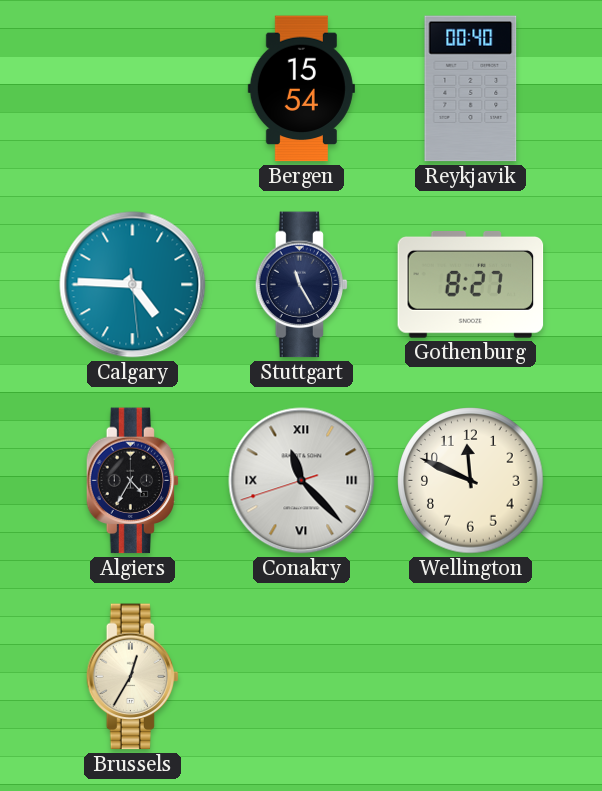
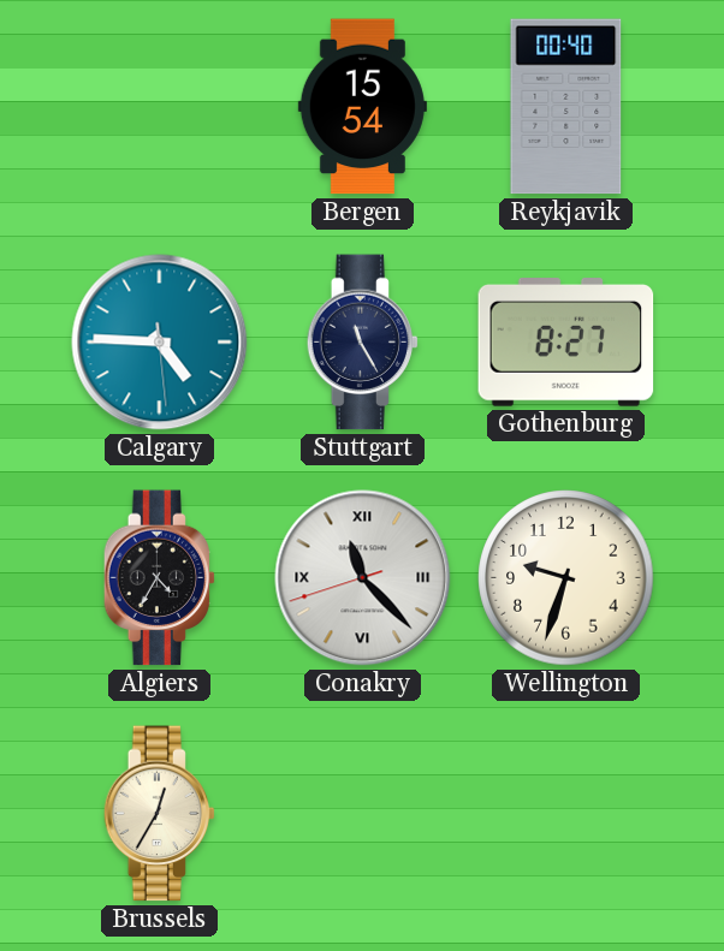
Wellington: 11:49 -> 9:33 (566, 578)
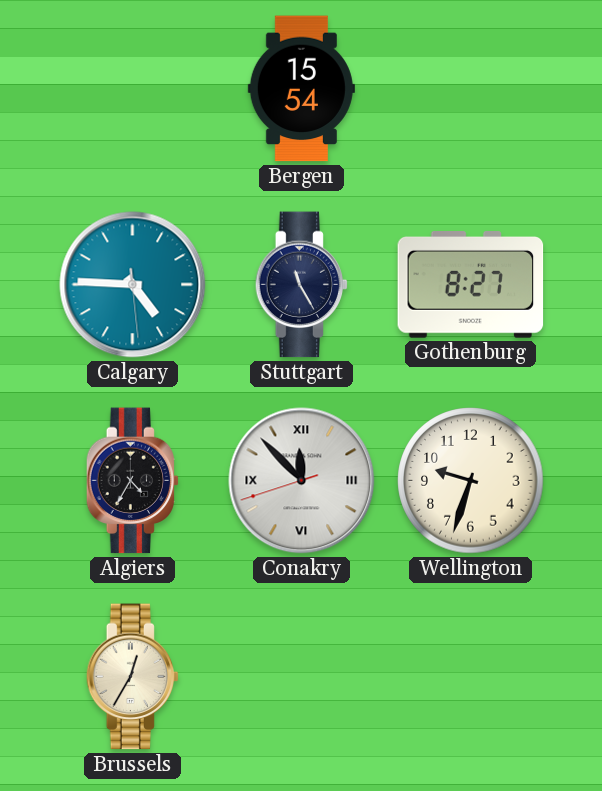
Reykjavik: 00:40 -> none (566, 107)
Conakry: 11:22 -> 11:52 (302, 481)
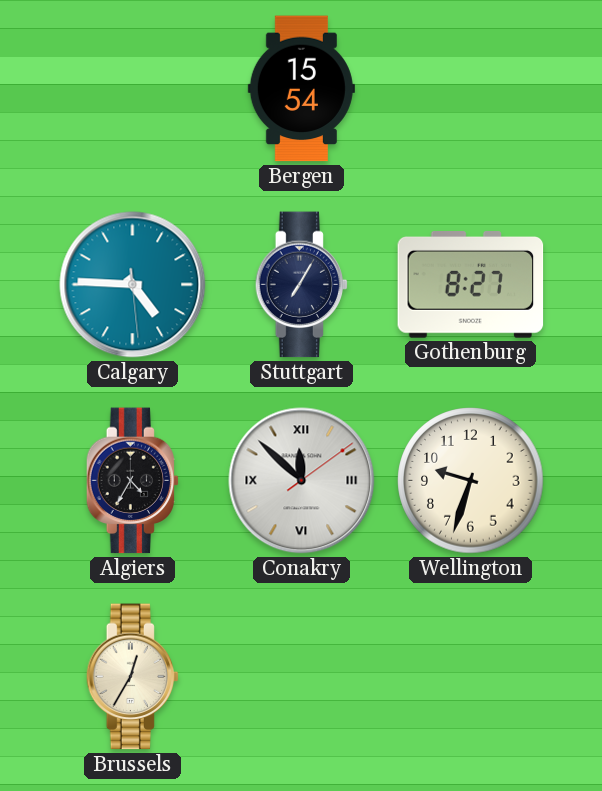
Stuttgart: 11:25 -> 7:05 (302, 285)
Conakry: 11:52:42 -> 11:52:09 (302, 481)
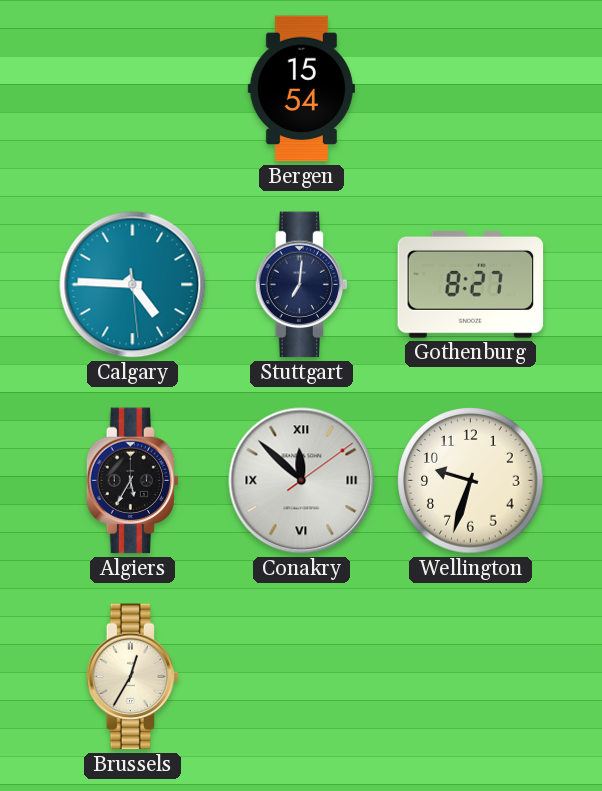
Stuttgart: 7:05 -> 7:01 (302, 285)
Algiers: 4:35 -> 5:35 (133, 481)
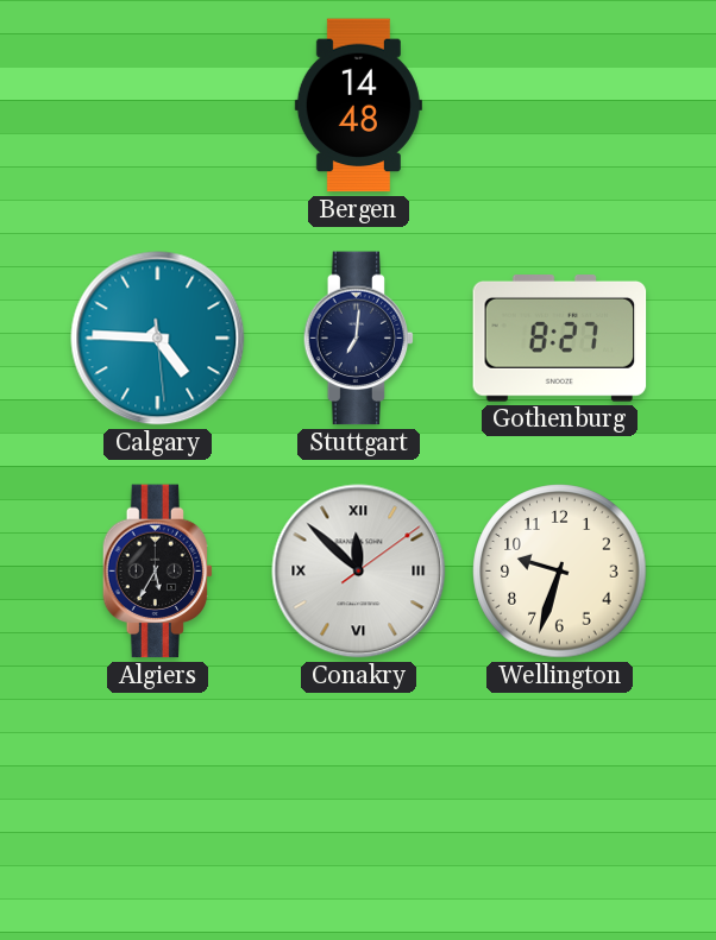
Bergen: 15:54 -> 14:48 (358, 106)
Brussels: 12:35 -> none (133, 677)
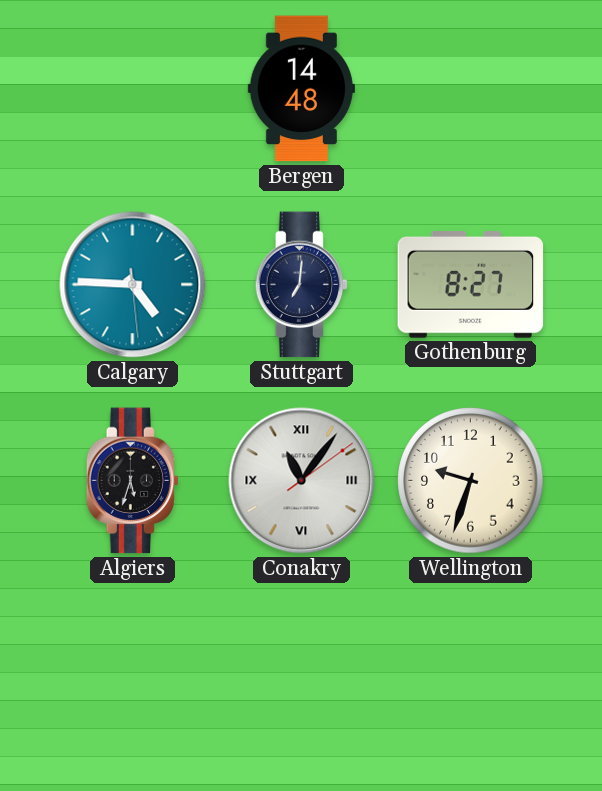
Algiers: 5:35 -> 5:33 (133, 481)
Conakry: 11:52 -> 11:06 (302, 481)
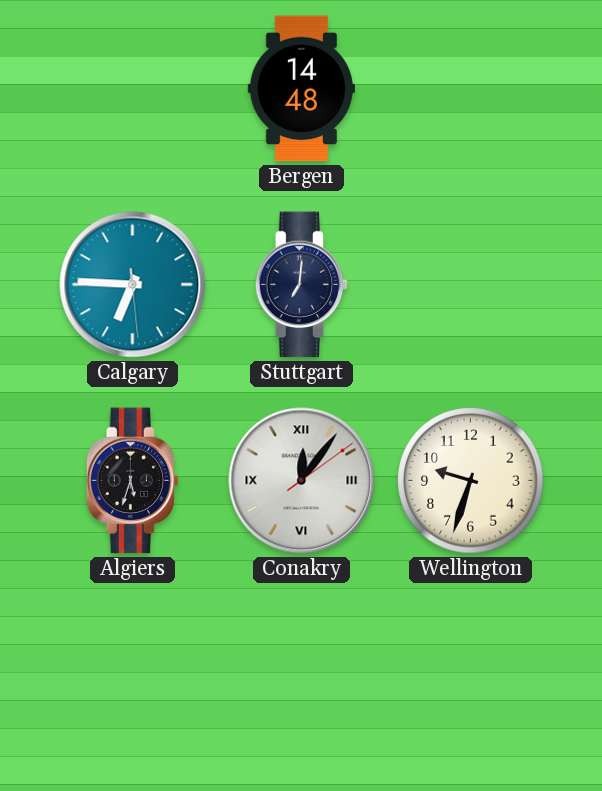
Calgary: 4:45 -> 6:45 (133, 285)
Gothenburg: 8:27 -> none (471, 285)
Conakry: 11:06 -> 12:06 (302, 481)
